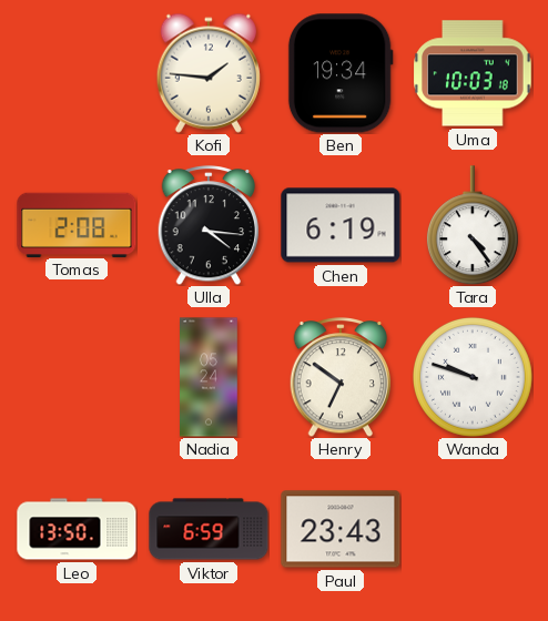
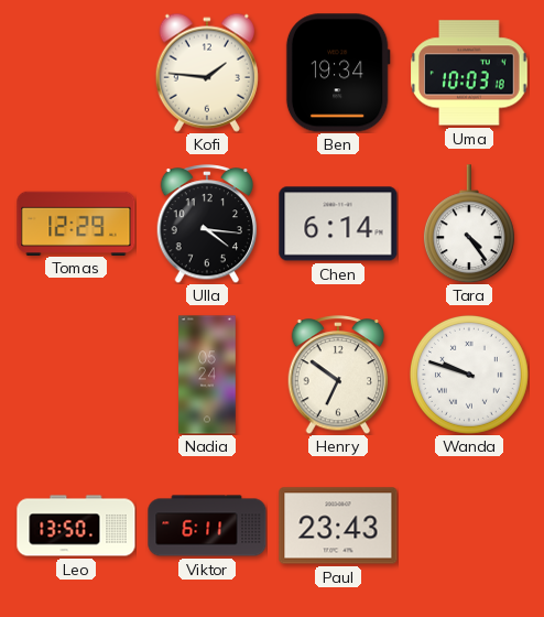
Tomas: 2:08 -> 12:29 (76, 223)
Chen: 6:19 -> 6:14 (338, 224)
Viktor: 6:59 -> 6:11 (207, 526)
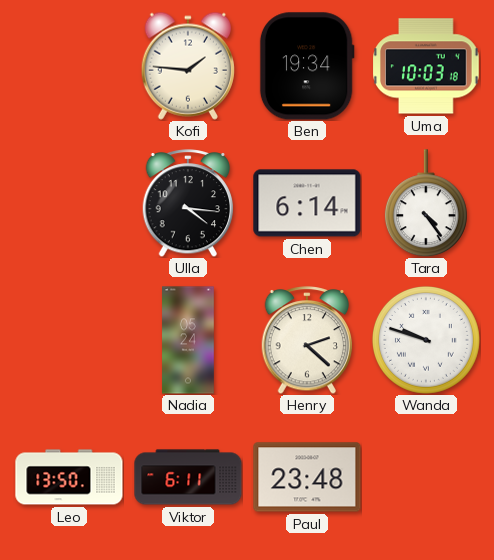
Tomas: 12:29 -> none (76, 223)
Henry: 6:51 -> 2:22 (307, 340)
Paul: 23:43 -> 23:48 (307, 477)
